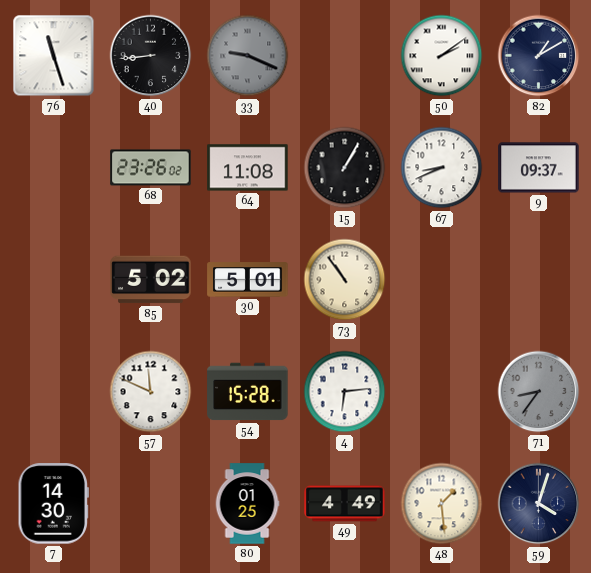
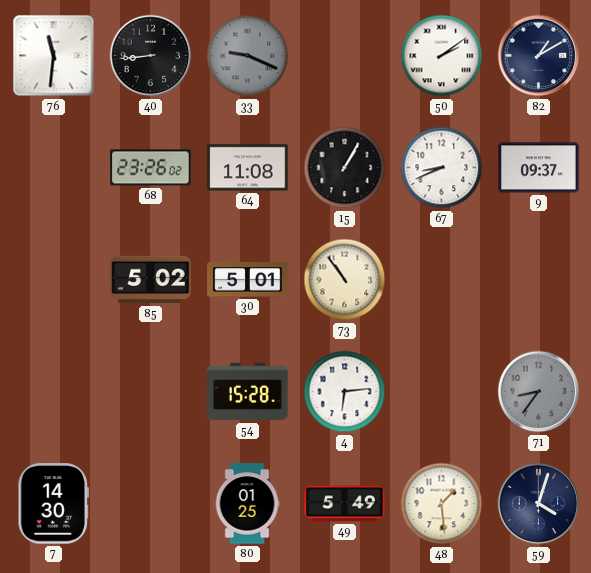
76: 11:27 -> 11:31 (54, 56)
57: 11:49 -> none (151, 392)
49: 4:49 -> 5:49 (345, 504)
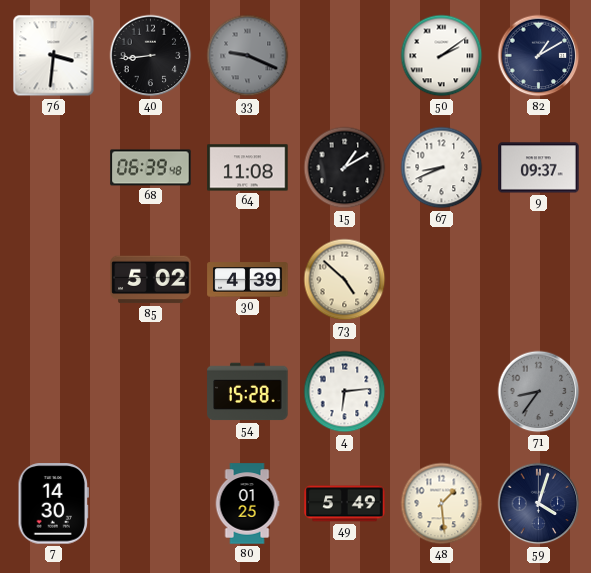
76: 11:31 -> 3:31 (54, 56)
68: 23:26 -> 06:39 (151, 168)
15: 1:05 -> 1:10 (345, 168)
30: 5:01 -> 4:39 (248, 280)
73: 10:54 -> 4:52 (345, 280)
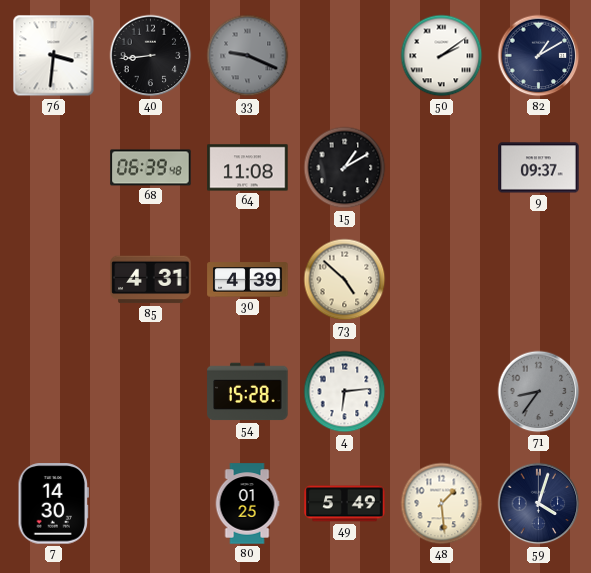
67: 8:41 -> none (442, 168)
85: 5:02 -> 4:31 (151, 280)
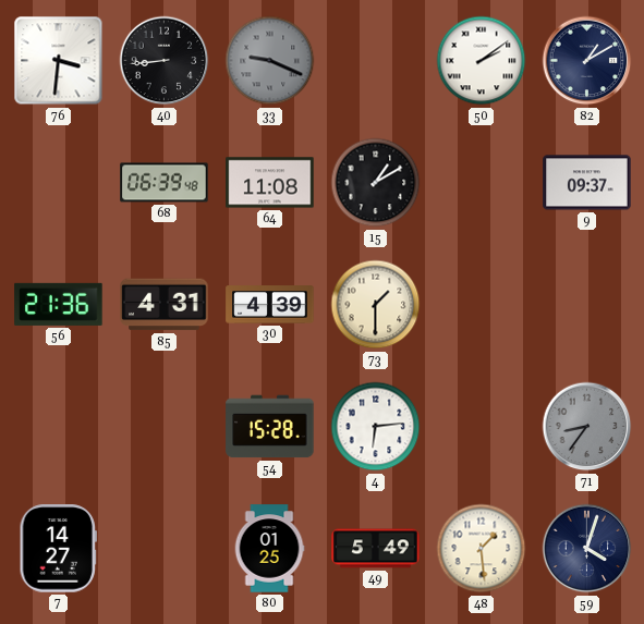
56: none -> 21:36 (59, 304)
73: 4:52 -> 1:30 (376, 305)
7: 14:30 -> 14:27 (58, 549)
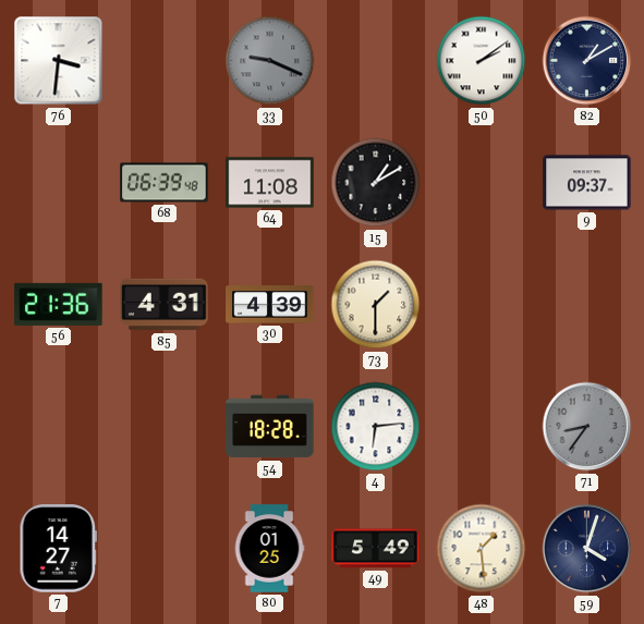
40: 8:44 -> none (165, 61)
54: 15:28 -> 18:28 (270, 427)
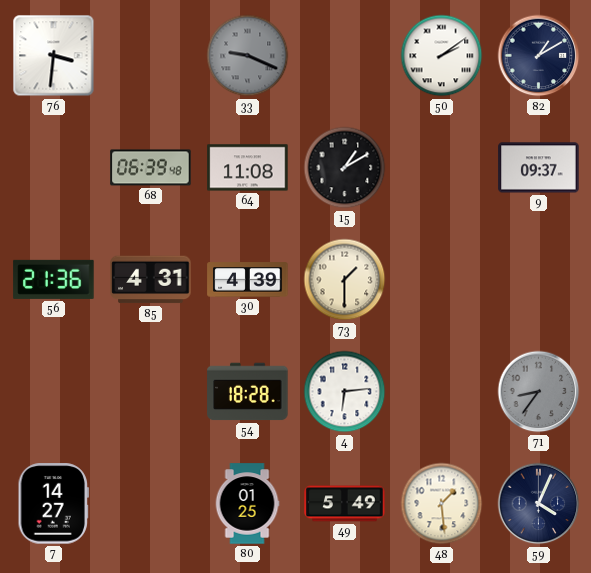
59: 4:03 -> 4:04 (539, 504)
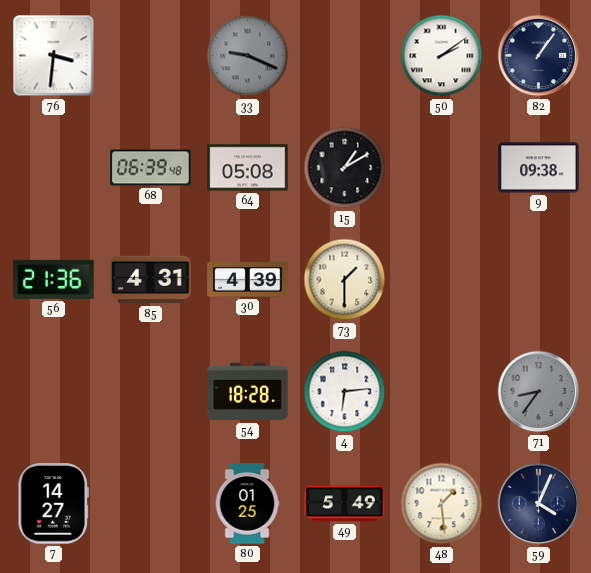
82: 1:10 -> 1:06 (539, 56)
64: 11:08 -> 05:08 (248, 168)
9: 09:37 -> 09:38 (539, 168)
